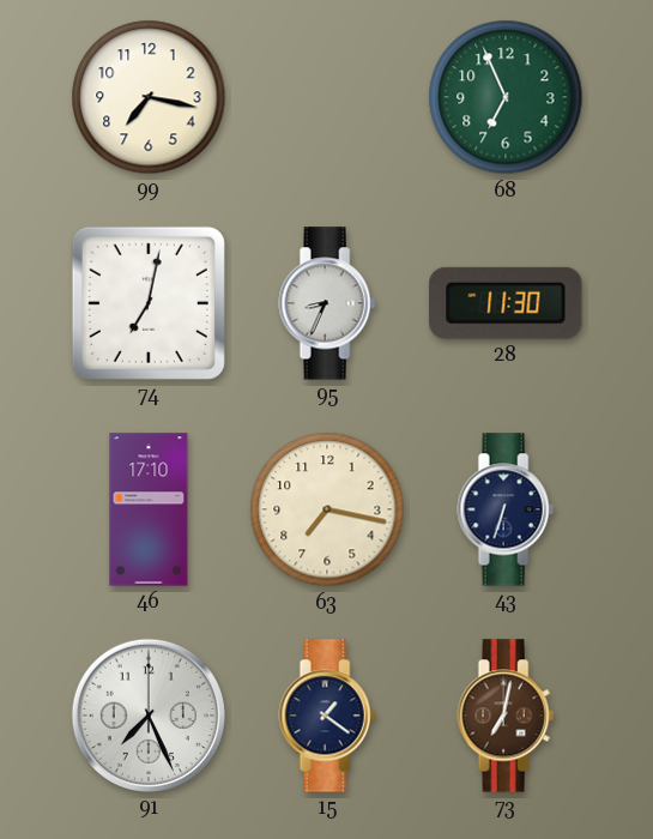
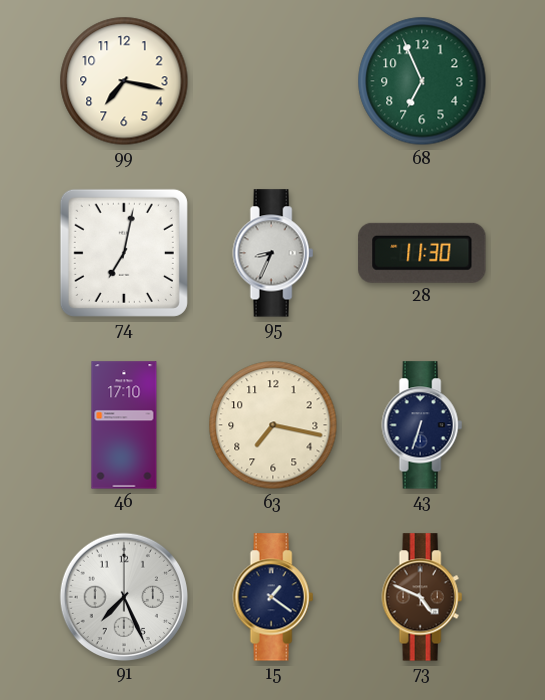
73: 7:02 -> 4:49 (422, 597)
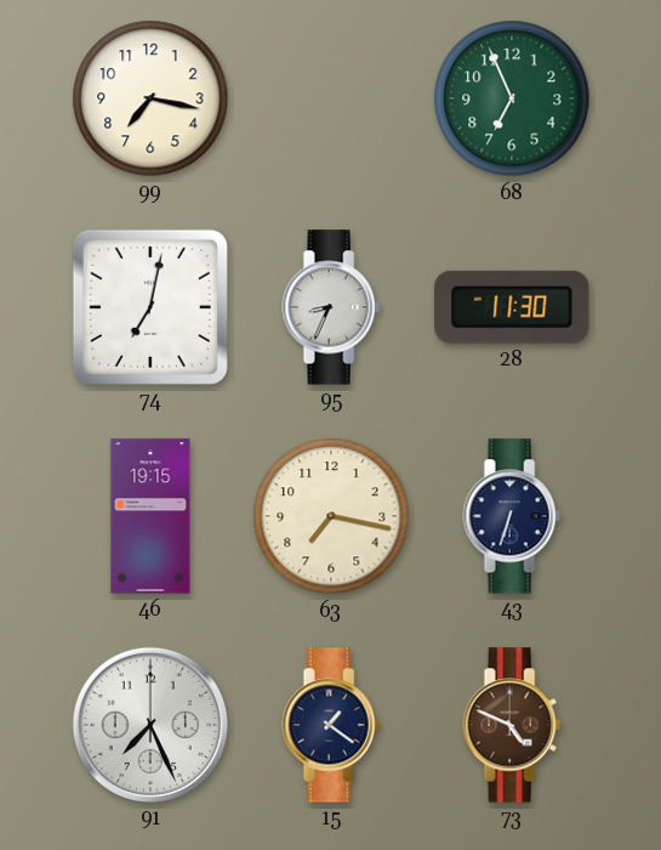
46: 17:10 -> 19:15 (150, 516)
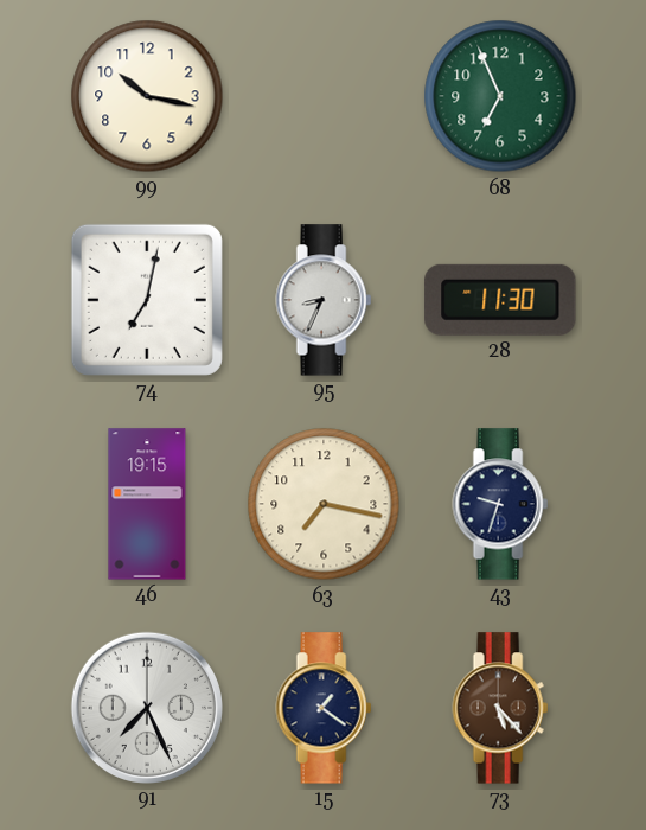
99: 7:17 -> 10:17 (147, 96)
43: 6:33 -> 9:33 (500, 504)
73: 4:49 -> 5:23 (500, 708)
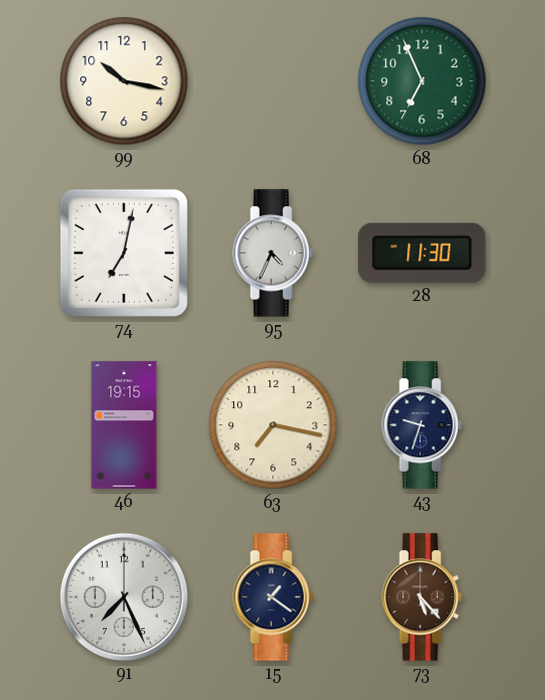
95: 8:34 -> 4:34 (273, 253)
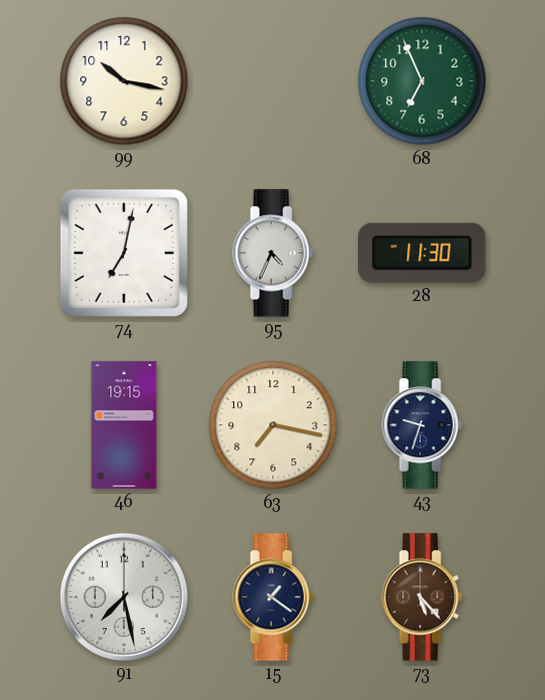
91: 7:26 -> 7:28 (124, 597)
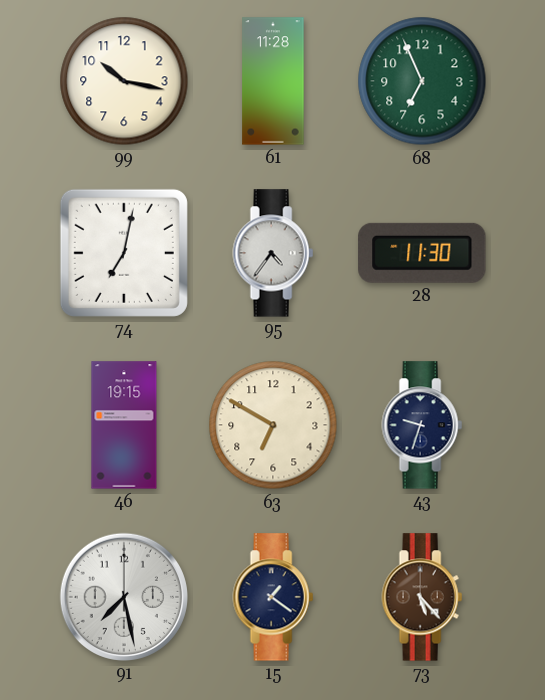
61: none -> 11:28 (273, 81)
95: 4:34 -> 4:36 (273, 253)
63: 7:17 -> 6:50 (273, 425)
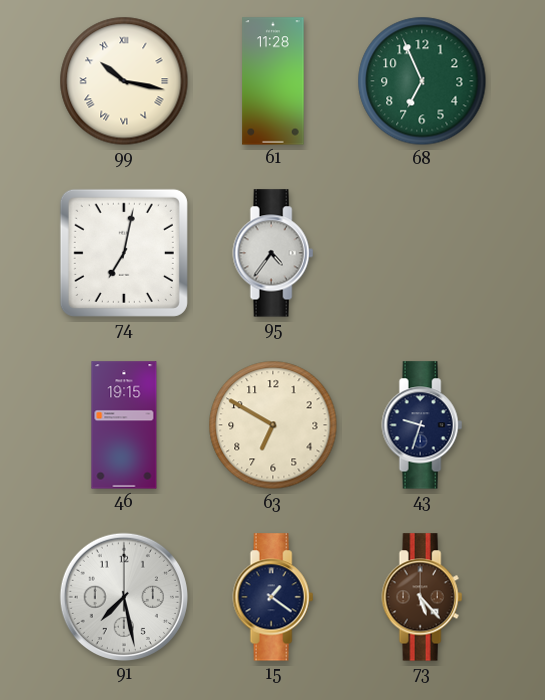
99 numerals: Arabic -> Roman (124, 81)
28: 11:30 -> none (422, 253)
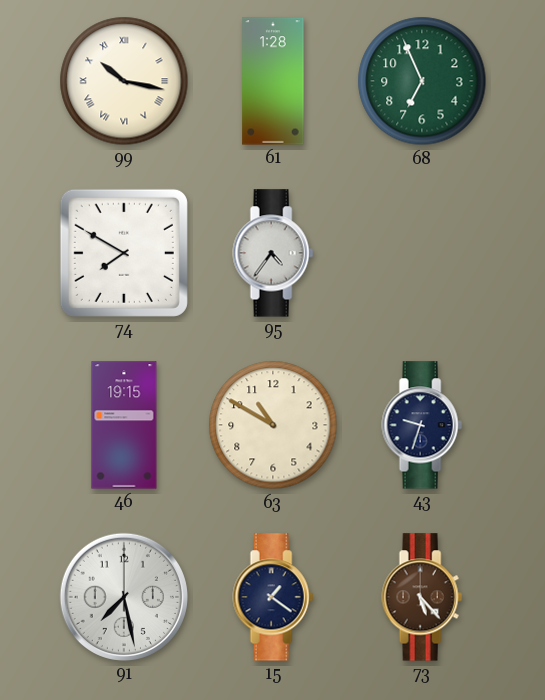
61: 11:28 -> 1:28 (273, 81)
74: 7:02 -> 7:50 (124, 253)
63: 6:50 -> 10:50 (273, 425)
